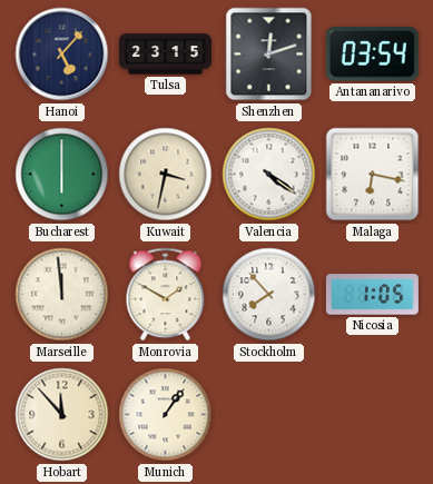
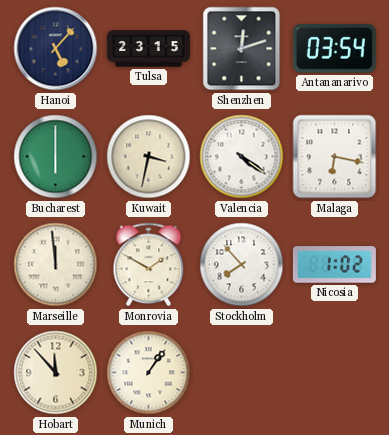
Nicosia: 1:05 -> 1:02 (334, 265)
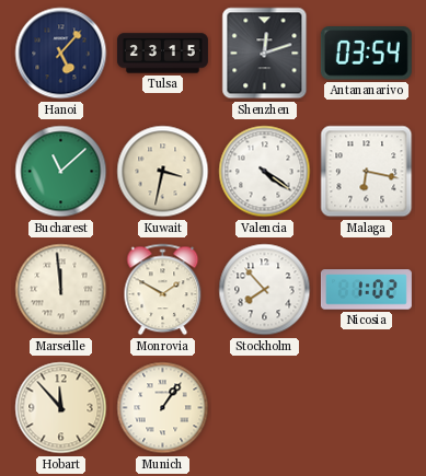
Bucharest: 6:00 -> 11:08 (61, 172)
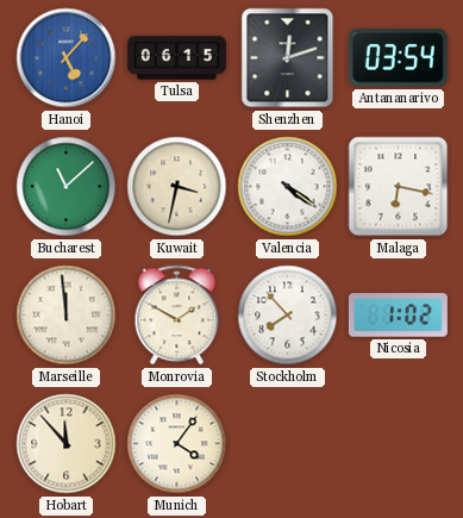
Hanoi dial: navy -> blue (67, 58)
Tulsa: 23:15 -> 06:15 (176, 58)
Munich: 1:06 -> 4:06 (177, 444)
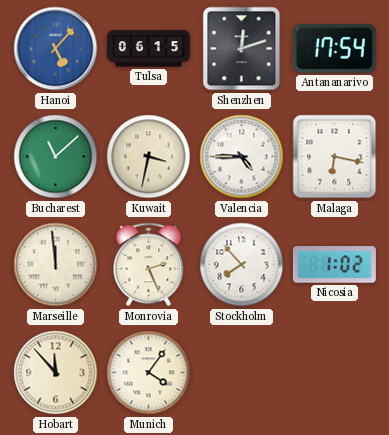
Antananarivo: 03:54 -> 17:54 (334, 49)
Valencia: 4:21 -> 4:45 (242, 157)
Monrovia: 1:50 -> 2:26 (149, 265)
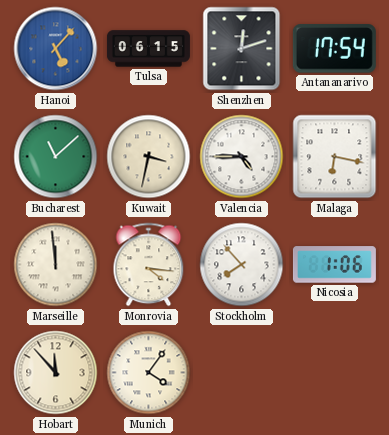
Monrovia: 2:26 -> 4:16 (149, 265)
Nicosia: 1:02 -> 1:06 (334, 265)
